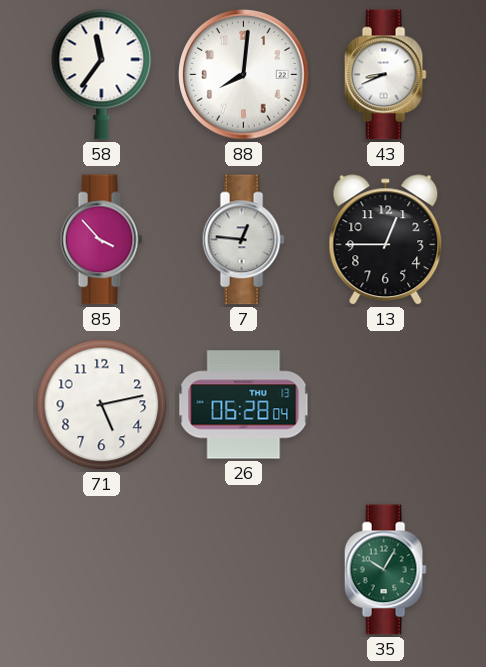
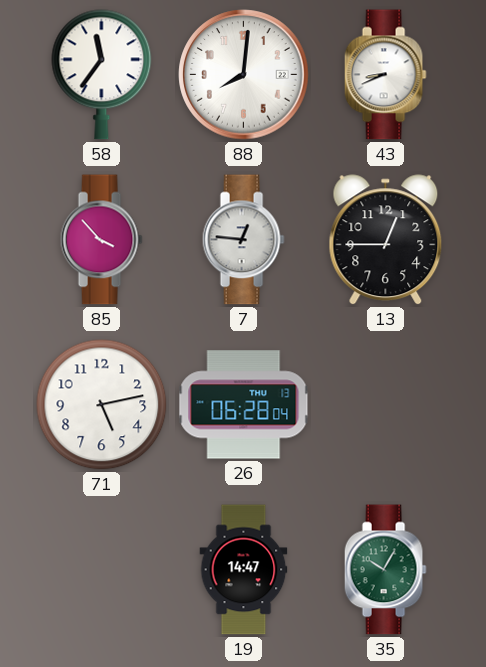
19: none -> 14:47 (244, 570)
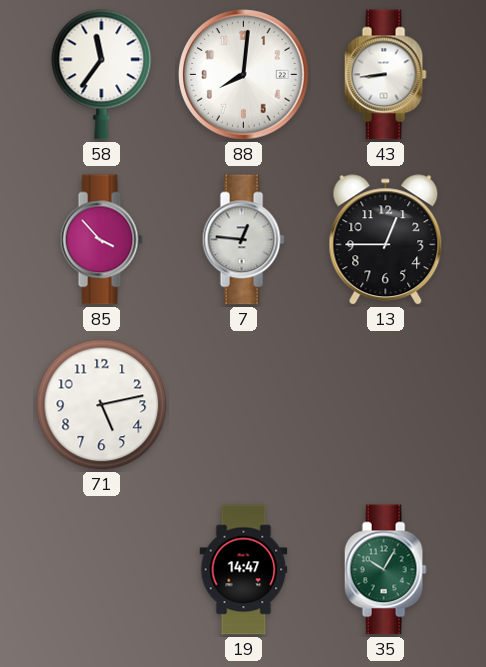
43: 8:41 -> 8:44 (385, 75)
26: 06:28 -> none (244, 405)
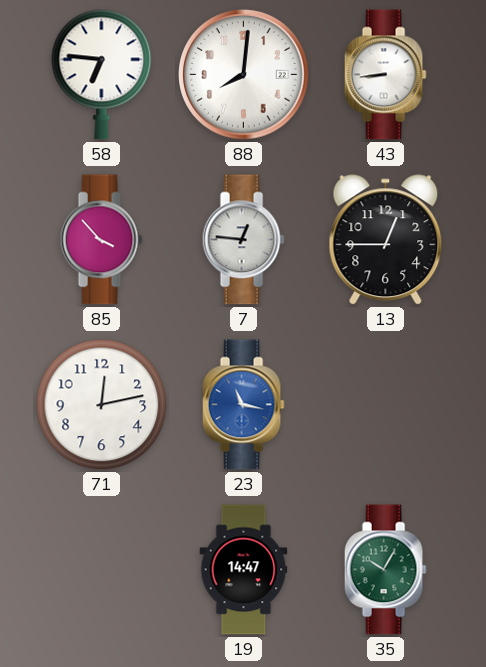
58: 11:36 -> 6:46 (102, 75)
71: 5:13 -> 12:13 (102, 405)
23: none -> 11:17 (243, 405)
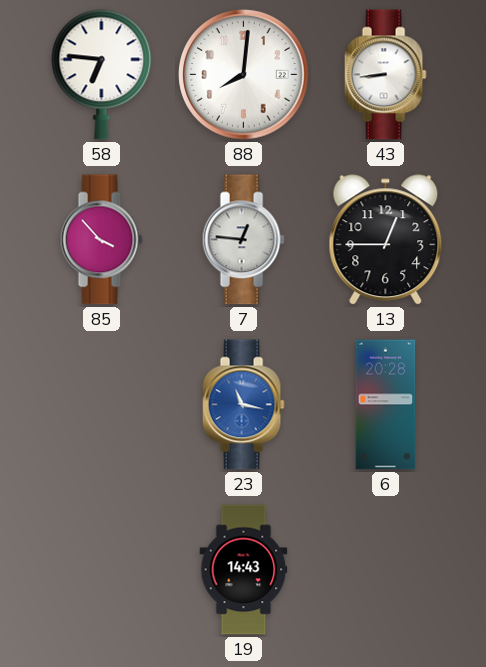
71: 12:13 -> none (102, 405)
6: none -> 20:28 (386, 405)
19: 14:47 -> 14:43 (244, 570)
35: 10:05 -> none (385, 570)
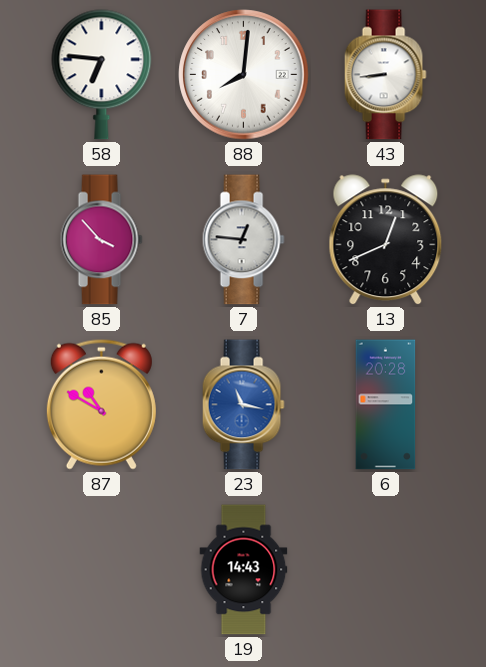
13: 12:45 -> 12:41 (386, 240)
87: none -> 10:50 (101, 404)
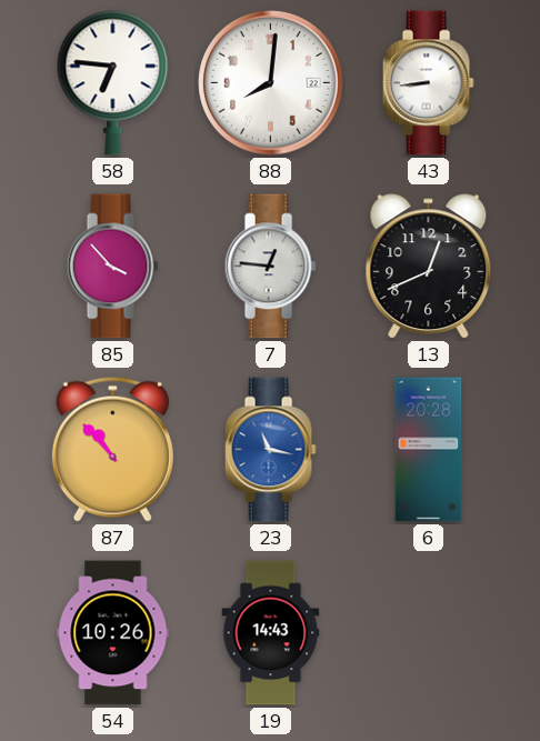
87: 10:50 -> 10:53 (112, 449)
54: none -> 10:26 (113, 633)
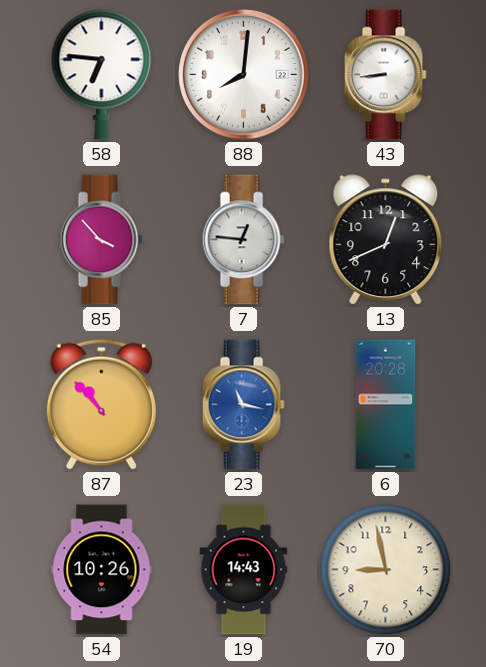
70: none -> 8:58 (386, 570)
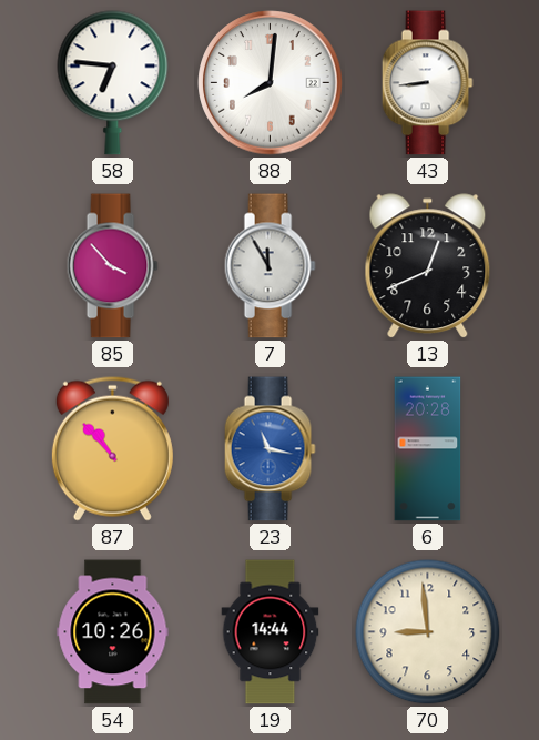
7: 12:46 -> 11:55 (269, 266)
19: 14:43 -> 14:44 (271, 632)
70: 8:58 -> 8:59 (428, 632)
